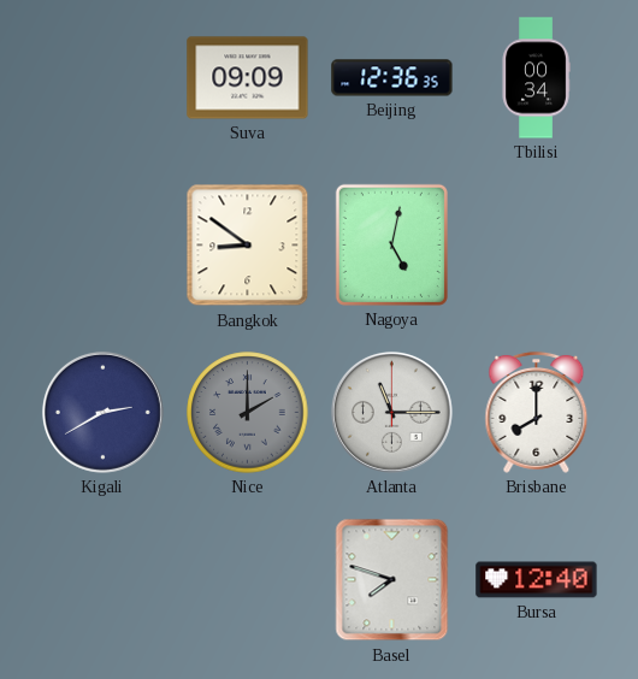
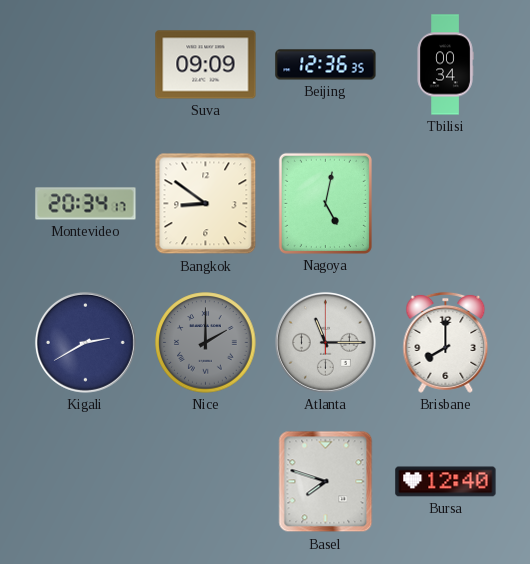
Montevideo: none -> 20:34 (86, 204)
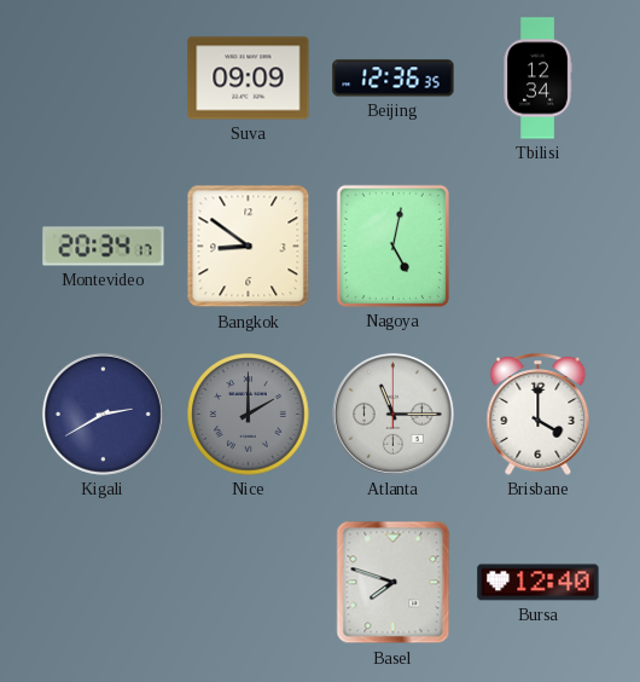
Tbilisi: 00:34 -> 12:34 (537, 79)
Brisbane: 8:00 -> 4:00 (539, 414)
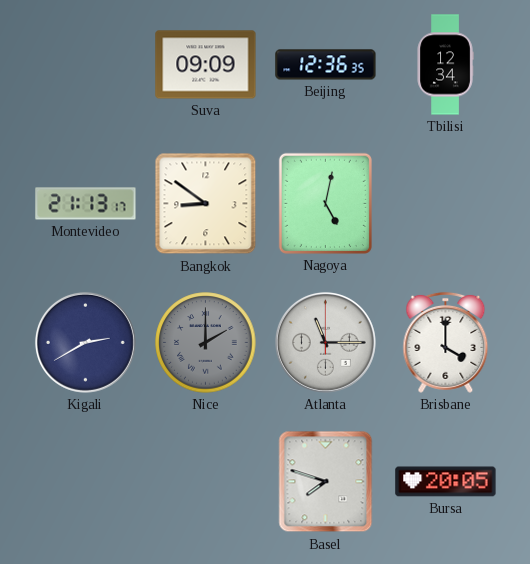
Montevideo: 20:34 -> 21:13 (86, 204)
Bursa: 12:40 -> 20:05 (446, 482)
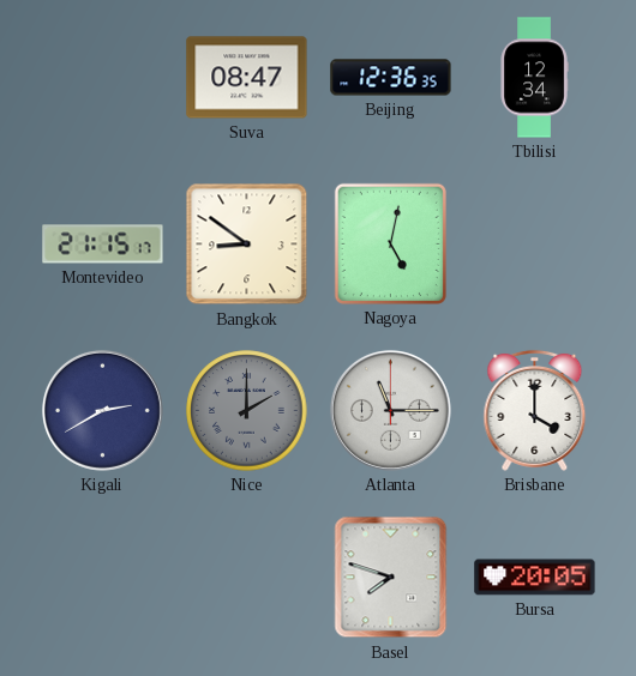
Suva: 09:09 -> 08:47 (247, 78)
Montevideo: 21:13 -> 21:15 (103, 245)
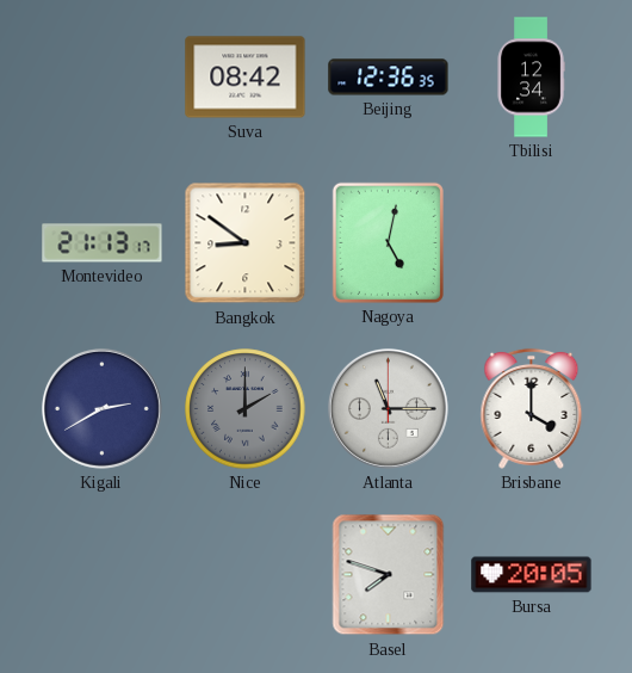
Suva: 08:47 -> 08:42 (246, 78)
Montevideo: 21:15 -> 21:13 (103, 243)
